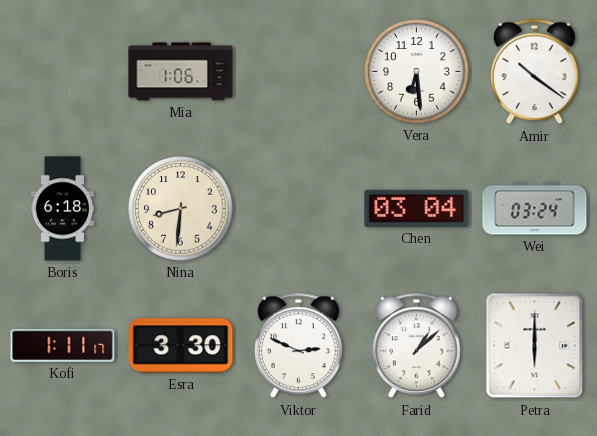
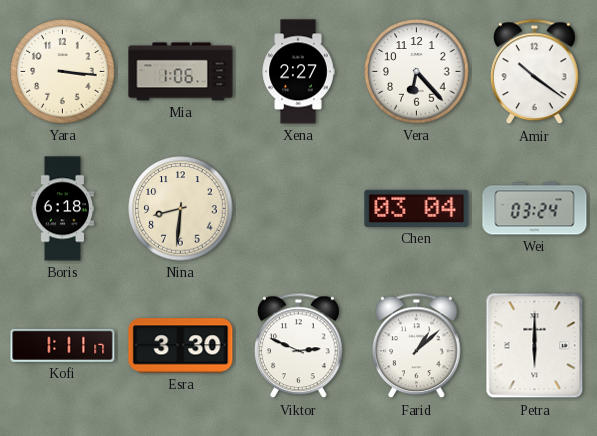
Yara: none -> 3:16 (63, 72)
Xena: none -> 2:27 (298, 72)
Vera: 6:29 -> 6:23 (417, 72)
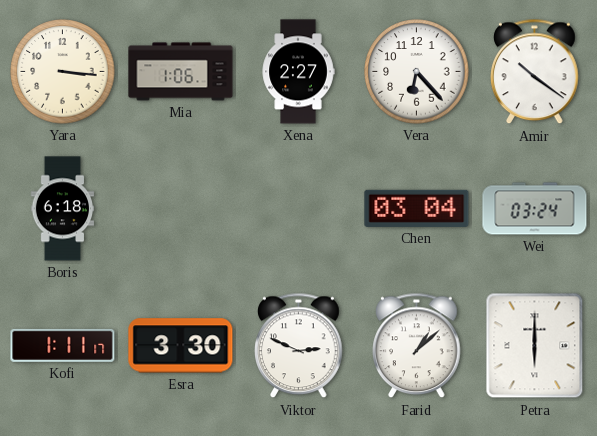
Nina: 8:31 -> none (181, 209)
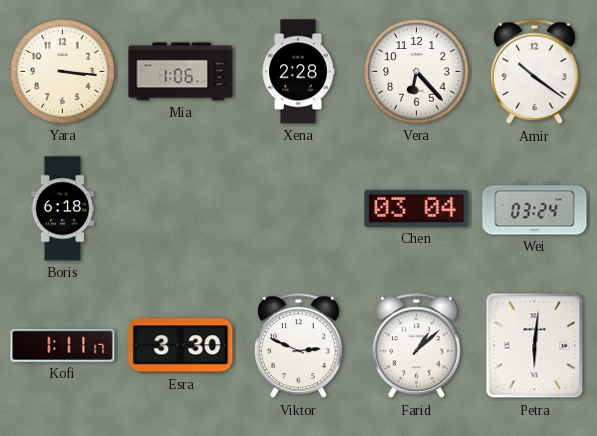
Xena: 2:27 -> 2:28 (298, 72)
Petra: 6:00 -> 6:01 (535, 346)
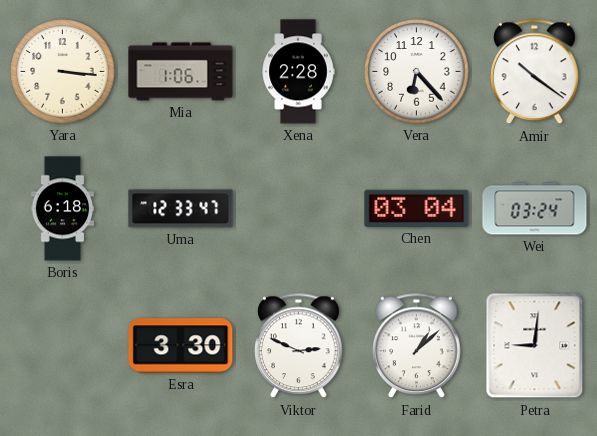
Uma: none -> 12:33 (181, 209)
Kofi: 1:11 -> none (63, 345)
Petra: 6:01 -> 9:01 (535, 346)
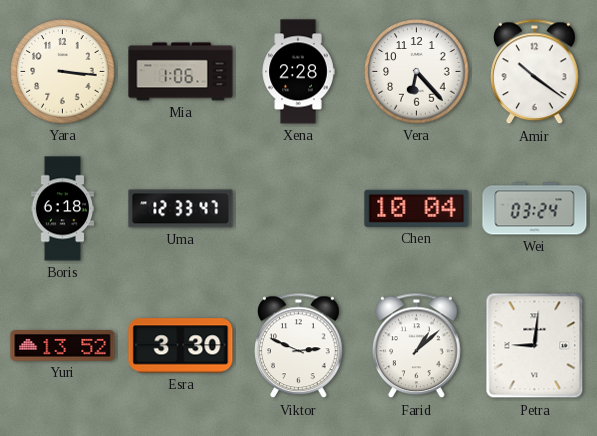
Chen: 03:04 -> 10:04 (417, 208)
Yuri: none -> 13:52 (63, 346)
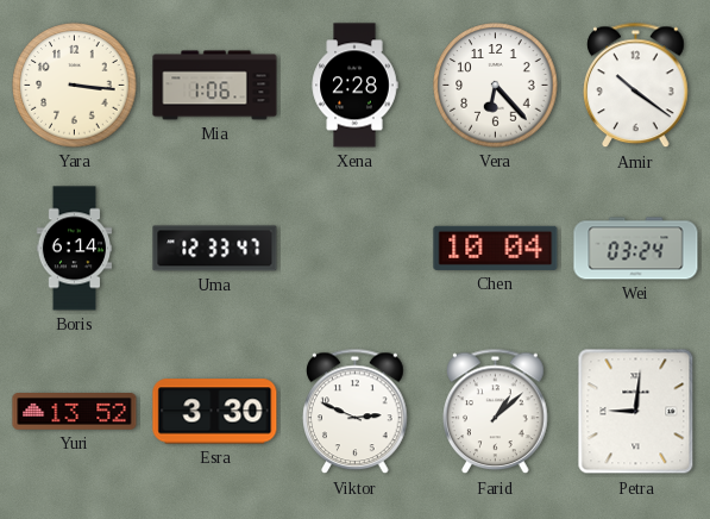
Boris: 6:18 -> 6:14 (75, 249)
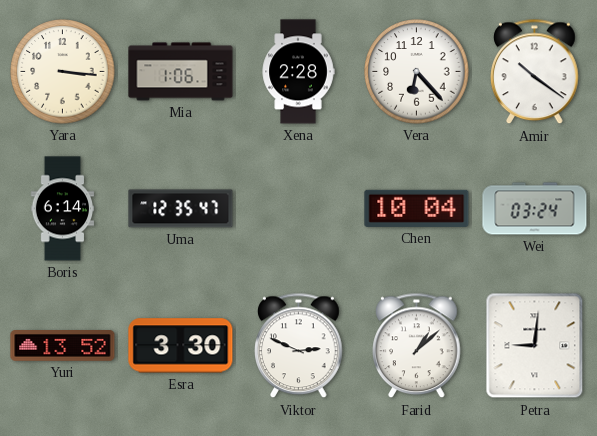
Uma: 12:33 -> 12:35 (181, 209)
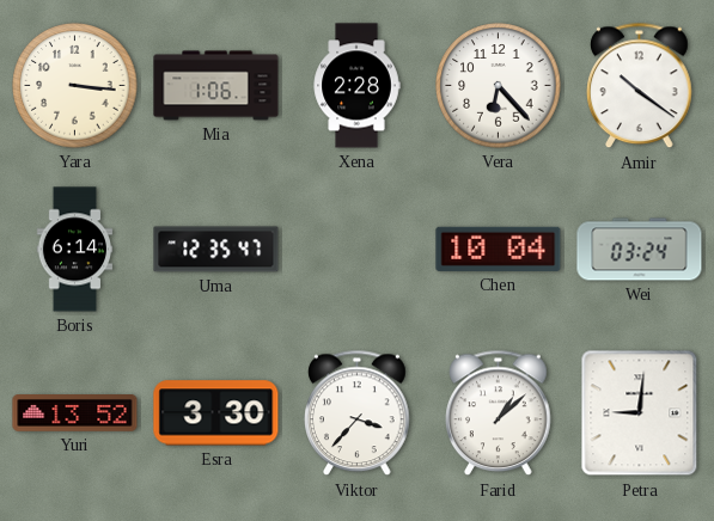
Viktor: 2:49 -> 3:37 (358, 413)
